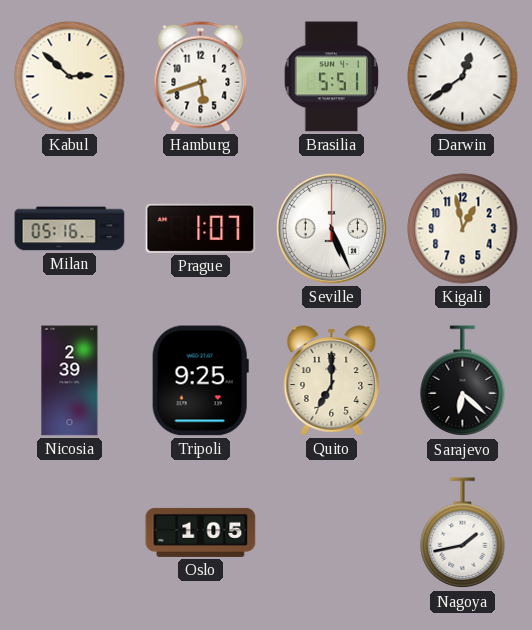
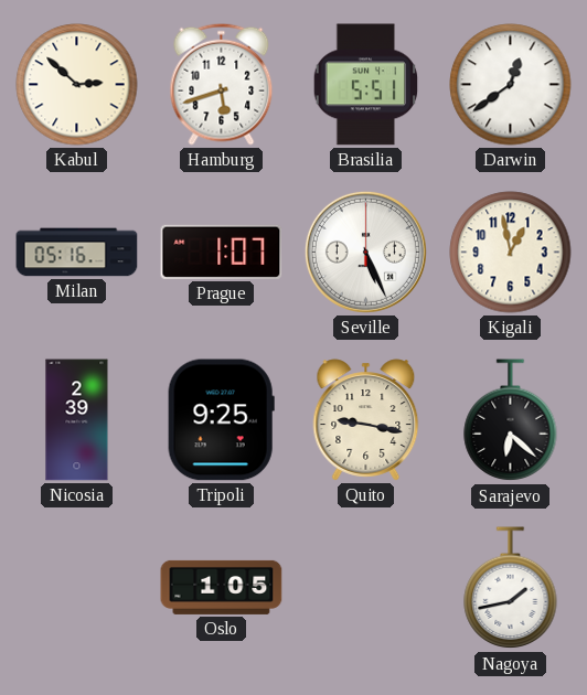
Quito: 7:00 -> 9:17 (366, 420)
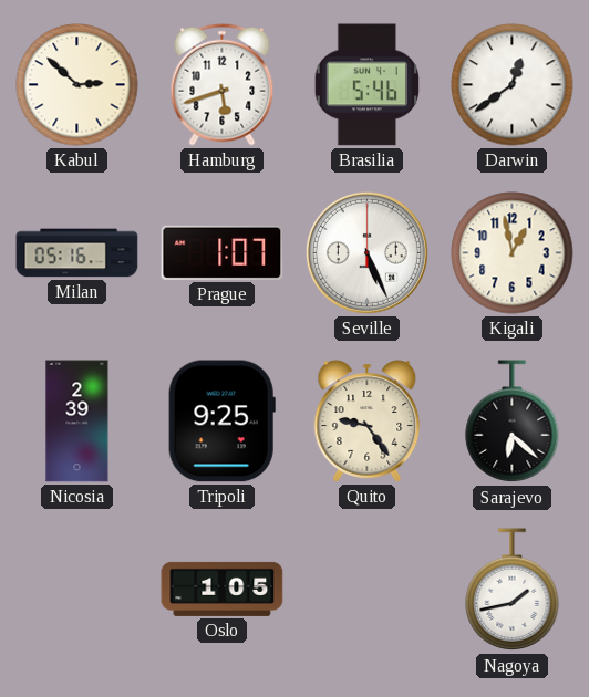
Brasilia: 5:51 -> 5:46 (368, 85)
Quito: 9:17 -> 9:24 (368, 422)
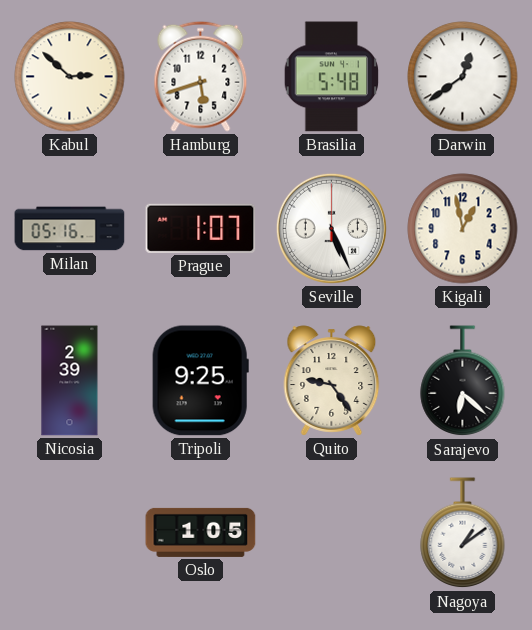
Brasilia: 5:46 -> 5:48 (332, 77)
Nagoya: 1:43 -> 1:09 (463, 533)
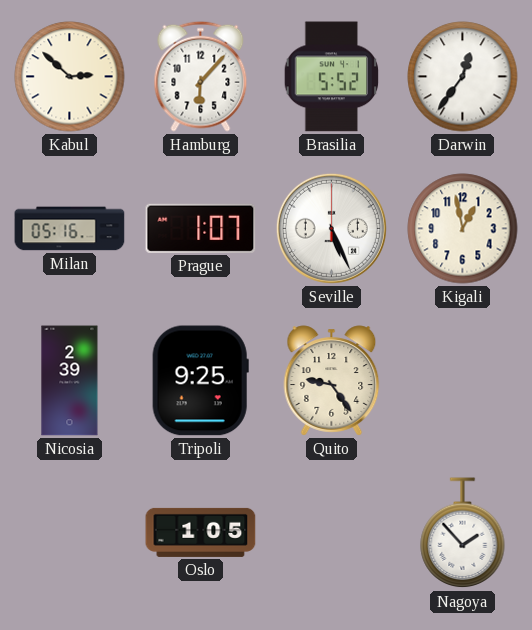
Hamburg: 5:42 -> 6:07 (201, 76)
Brasilia: 5:48 -> 5:52 (332, 77)
Darwin: 12:39 -> 12:36 (463, 77)
Sarajevo: 6:22 -> none (463, 381)
Nagoya: 1:09 -> 1:53 (463, 533)
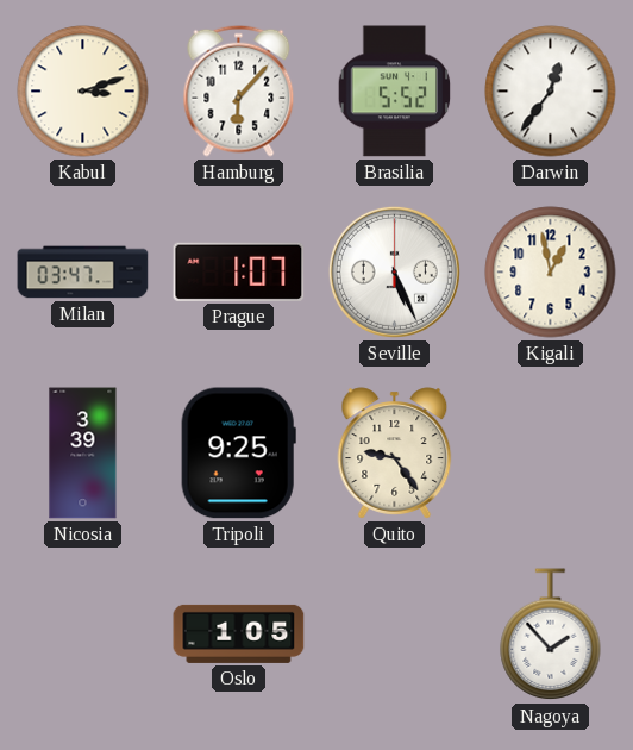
Kabul: 2:52 -> 3:12 (83, 92)
Milan: 05:16 -> 03:47 (83, 273)
Nicosia: 2:39 -> 3:39 (83, 454)
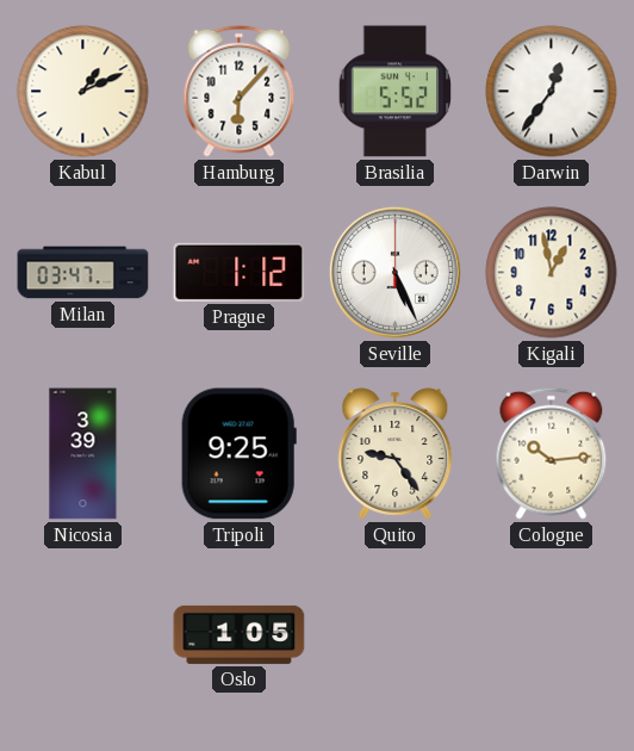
Kabul: 3:12 -> 1:11 (83, 92)
Prague: 1:07 -> 1:12 (240, 272)
Cologne: none -> 10:14 (552, 453)
Nagoya: 1:53 -> none (551, 635)
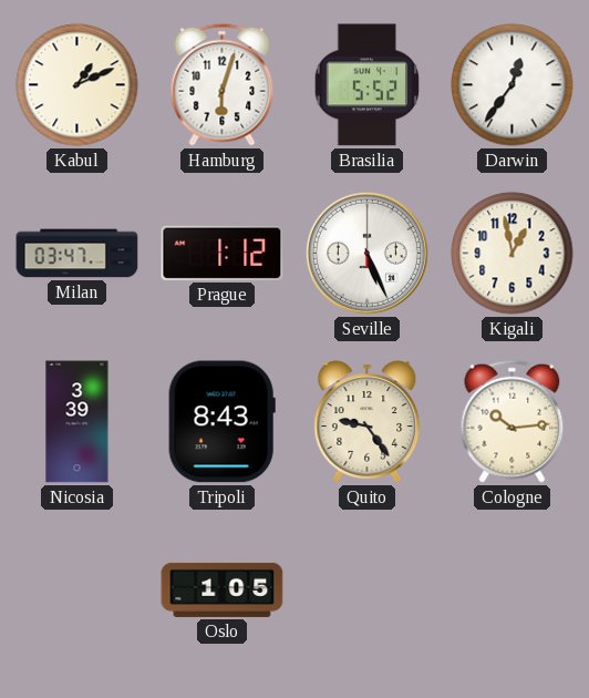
Hamburg: 6:07 -> 6:03 (223, 84)
Tripoli: 9:25 -> 8:43 (221, 422)
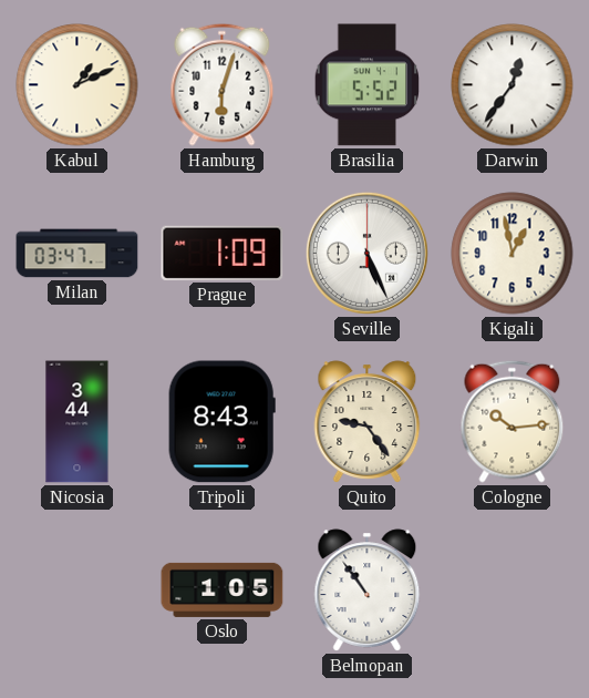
Prague: 1:12 -> 1:09 (223, 253)
Nicosia: 3:39 -> 3:44 (77, 422)
Belmopan: none -> 10:54 (368, 591)
